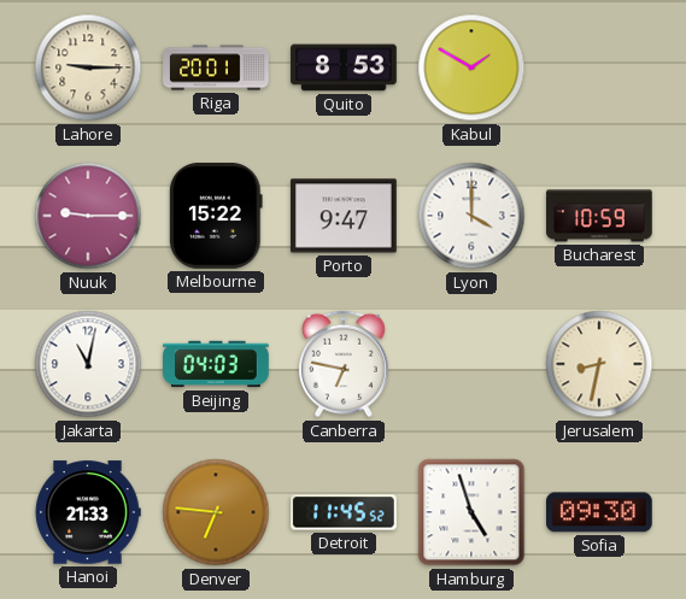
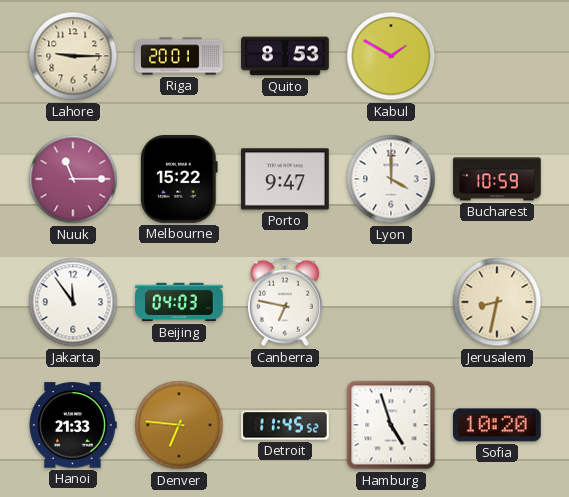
Nuuk: 9:15 -> 11:15 (73, 179)
Jakarta: 11:02 -> 11:54 (73, 302)
Sofia: 09:30 -> 10:20 (498, 425)
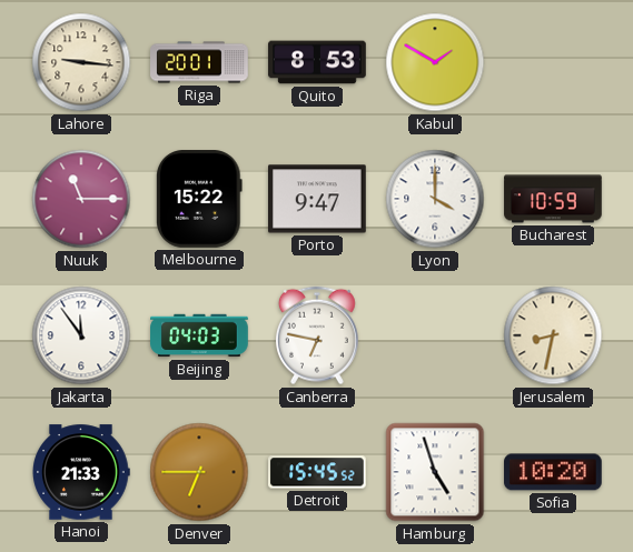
Lahore: 9:15 -> 9:16 (81, 62)
Denver: 6:46 -> 6:45 (199, 472)
Detroit: 11:45 -> 15:45 (318, 472)
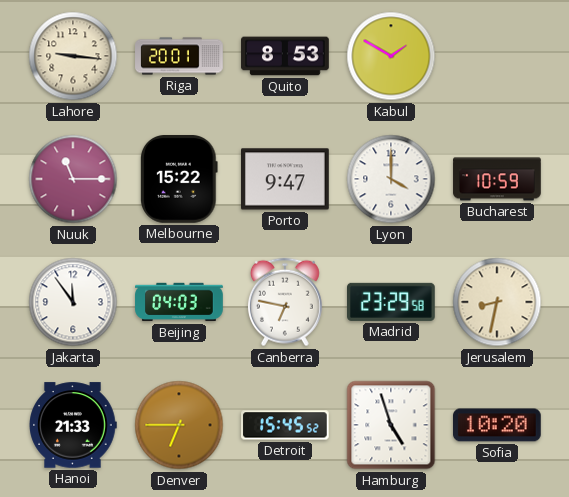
Madrid: none -> 23:29 (392, 302)
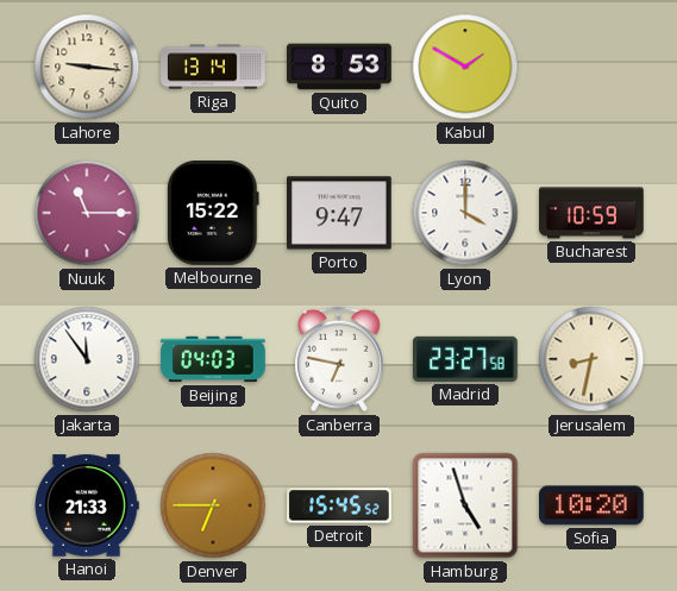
Riga: 20:01 -> 13:14 (213, 67)
Madrid: 23:29 -> 23:27 (466, 359)
